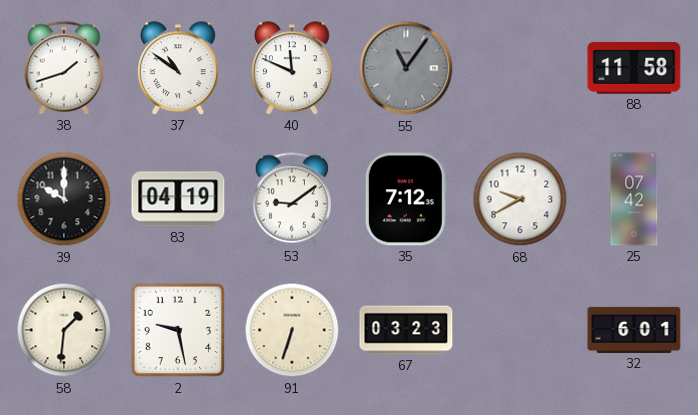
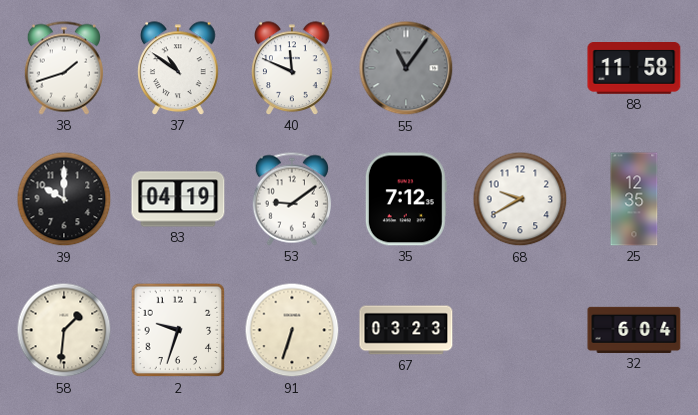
25: 07:42 -> 12:35 (634, 199)
2: 9:28 -> 9:33 (178, 330)
32: 6:01 -> 6:04 (634, 330)
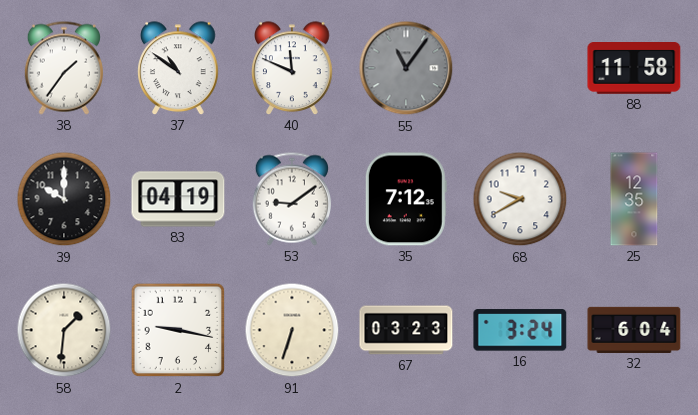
38: 1:42 -> 1:36 (64, 68)
2: 9:33 -> 9:17 (178, 330)
16: none -> 3:24 (520, 330)
